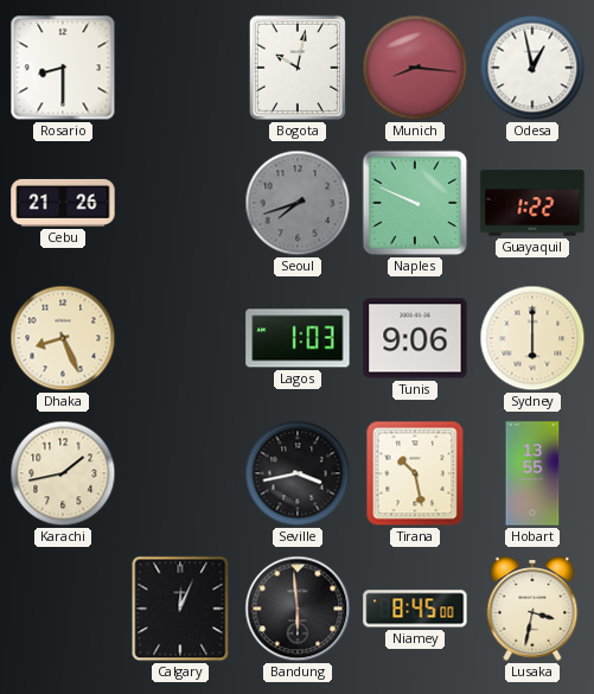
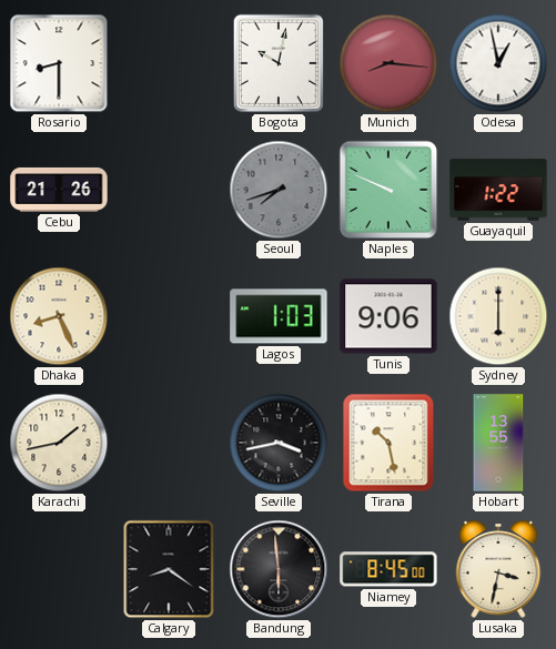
Calgary: 12:04 -> 8:21 (169, 569)
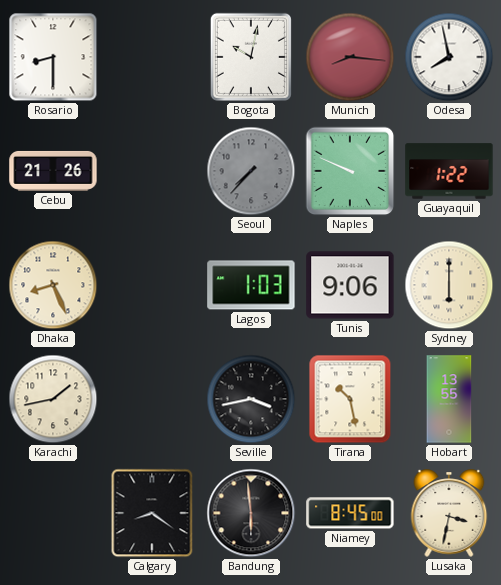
Odesa: 12:58 -> 7:58 (449, 57)
Seoul: 7:42 -> 7:37 (251, 171)
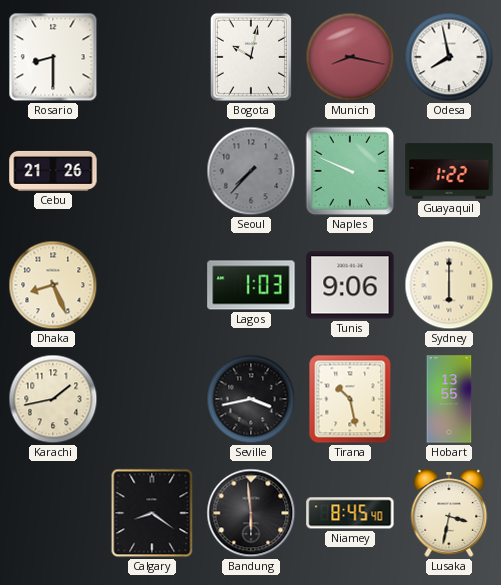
Munich: 8:16 -> 8:17 (350, 57)
Niamey: 8:45:00 -> 8:45:40 (350, 513)
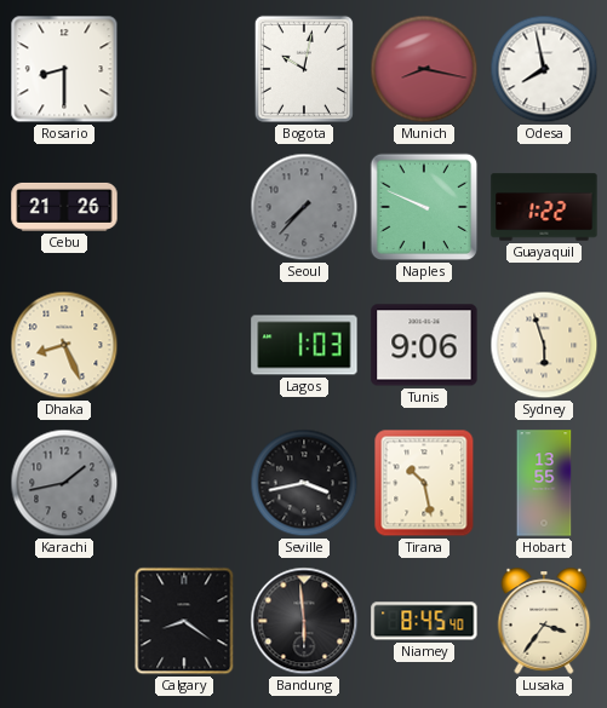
Sydney: 6:00 -> 5:57 (544, 345)
Karachi dial: cream -> grey (64, 483)
Lusaka: 3:32 -> 3:36 (544, 621)
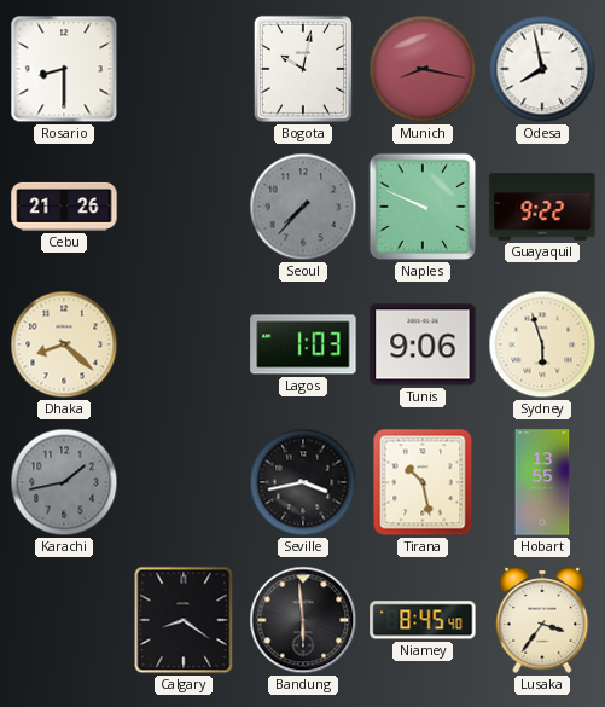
Guayaquil: 1:22 -> 9:22 (542, 207)
Dhaka: 8:26 -> 8:22 (64, 344)
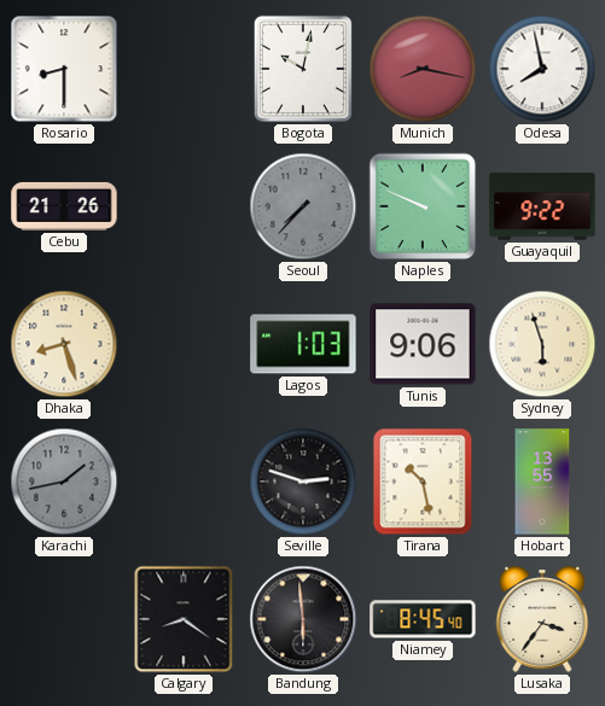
Dhaka: 8:22 -> 8:27 (64, 344)
Seville: 3:43 -> 2:48 (303, 482)
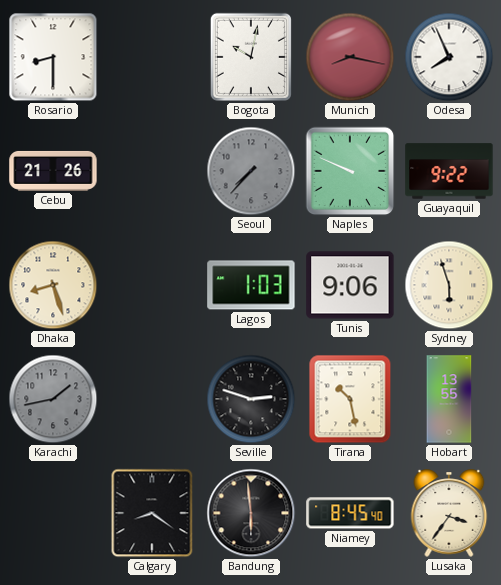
Odesa: 7:58 -> 7:56 (449, 57)
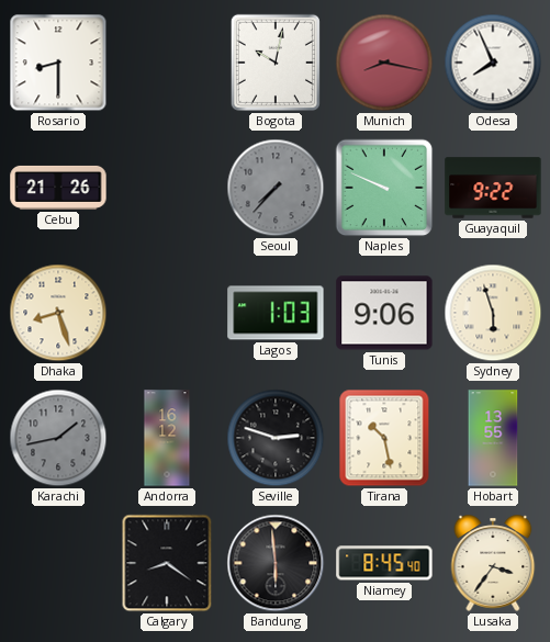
Andorra: none -> 16:12 (167, 438)
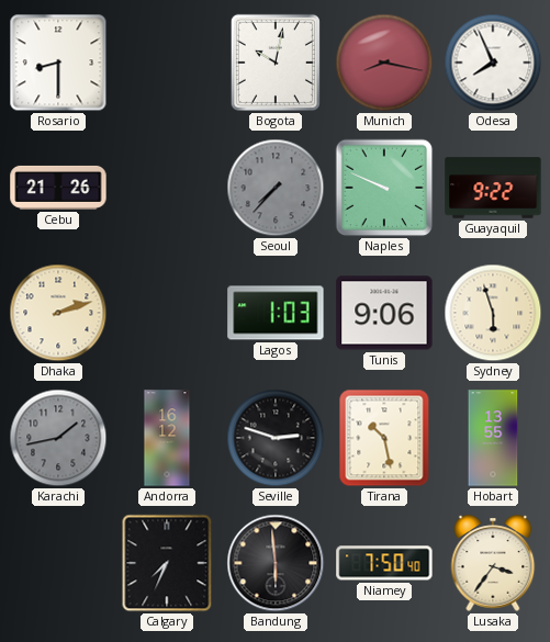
Dhaka: 8:27 -> 2:12 (58, 313)
Calgary: 8:21 -> 7:34 (167, 563)
Niamey: 8:45 -> 7:50 (384, 563)
